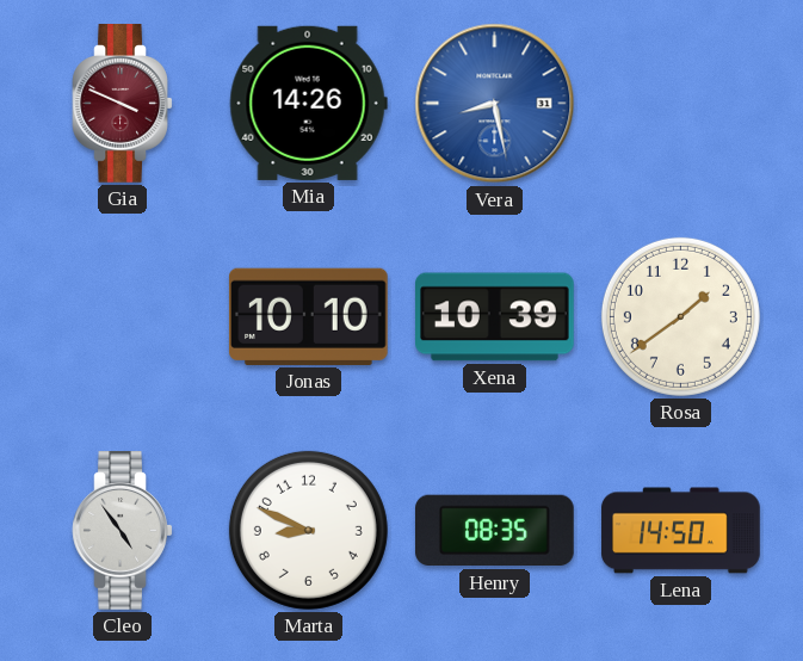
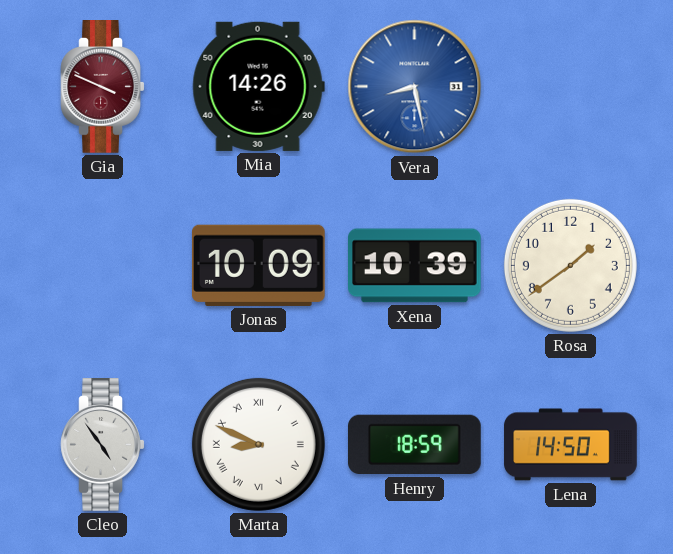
Jonas: 10:10 -> 10:09 (258, 265)
Marta numerals: Arabic -> Roman (258, 444)
Henry: 08:35 -> 18:59 (415, 445)
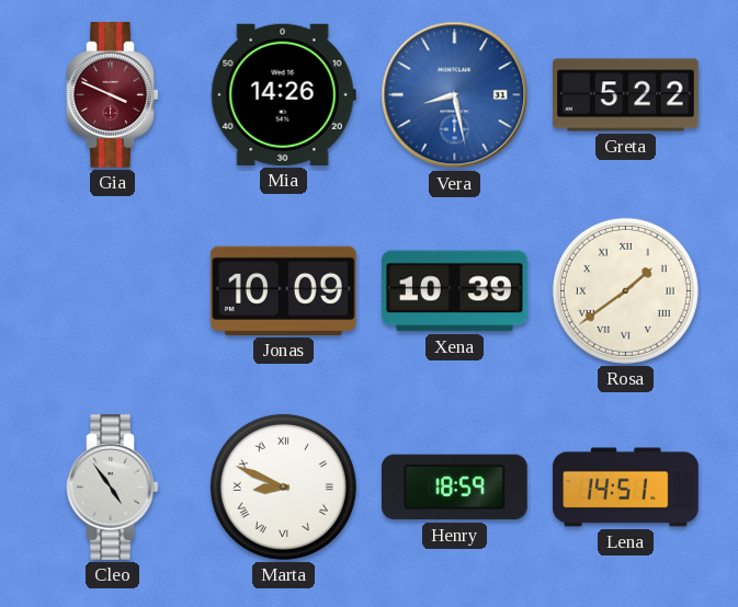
Greta: none -> 5:22 (626, 95)
Rosa numerals: Arabic -> Roman (625, 290)
Lena: 14:50 -> 14:51 (626, 488)
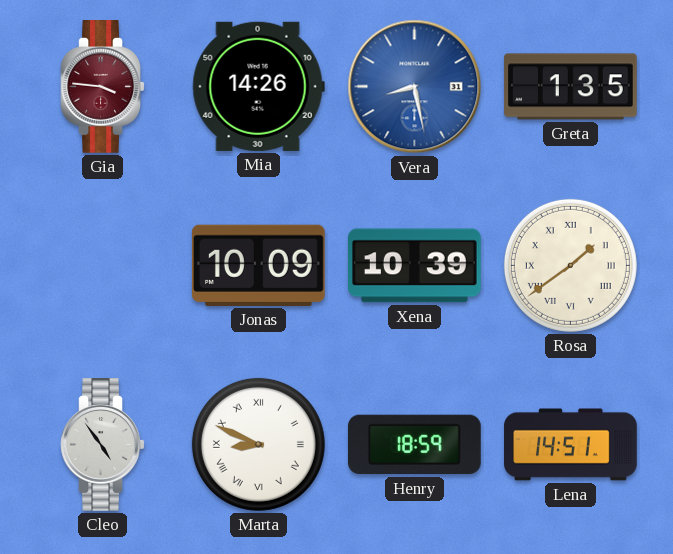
Gia: 3:49 -> 3:46 (103, 87)
Greta: 5:22 -> 1:35 (571, 87)
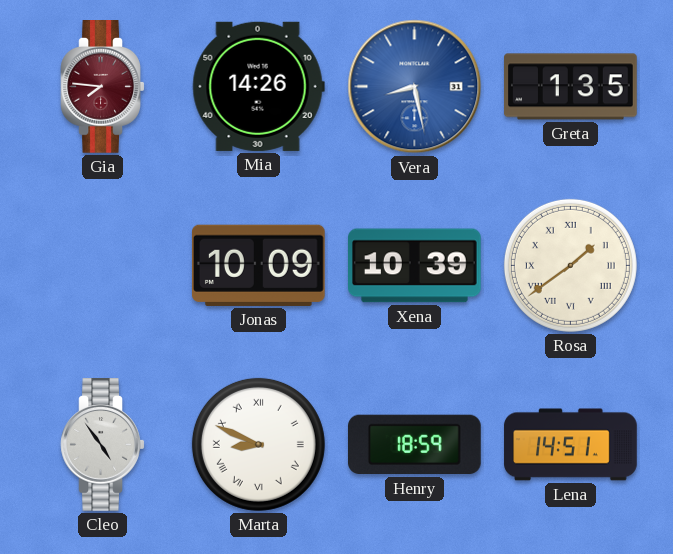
Gia: 3:46 -> 7:46 (103, 87)
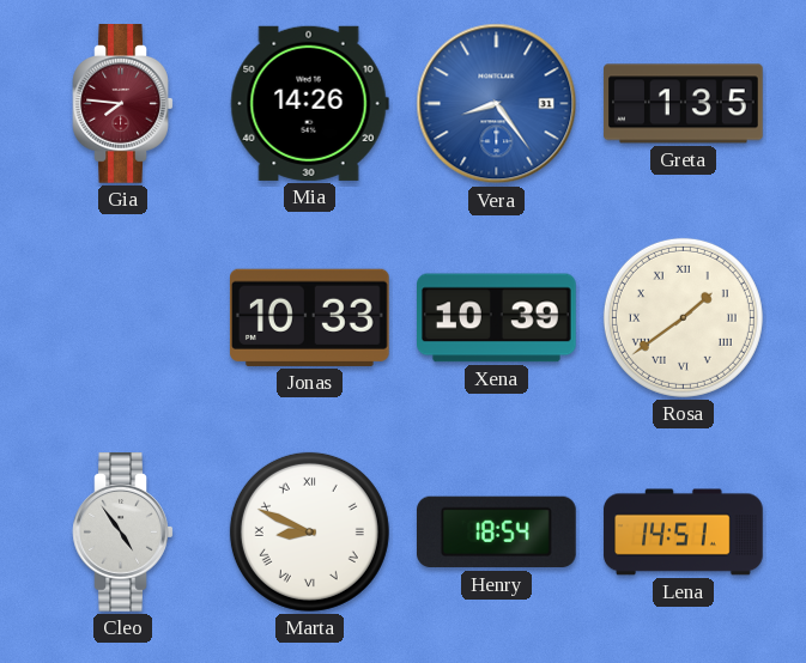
Vera: 8:28 -> 8:24 (497, 104)
Jonas: 10:09 -> 10:33 (309, 317)
Henry: 18:59 -> 18:54 (497, 533)
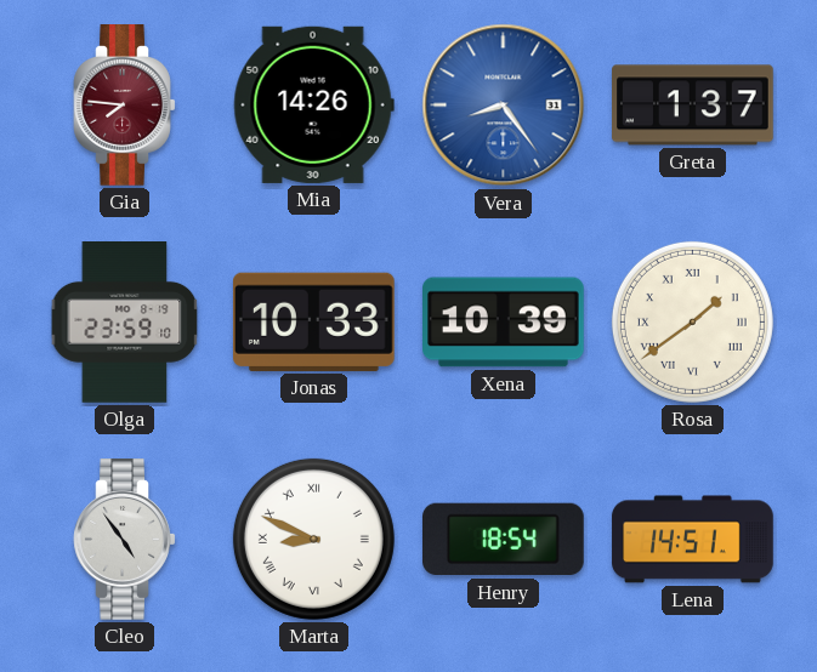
Greta: 1:35 -> 1:37 (693, 106)
Olga: none -> 23:59 (125, 323)
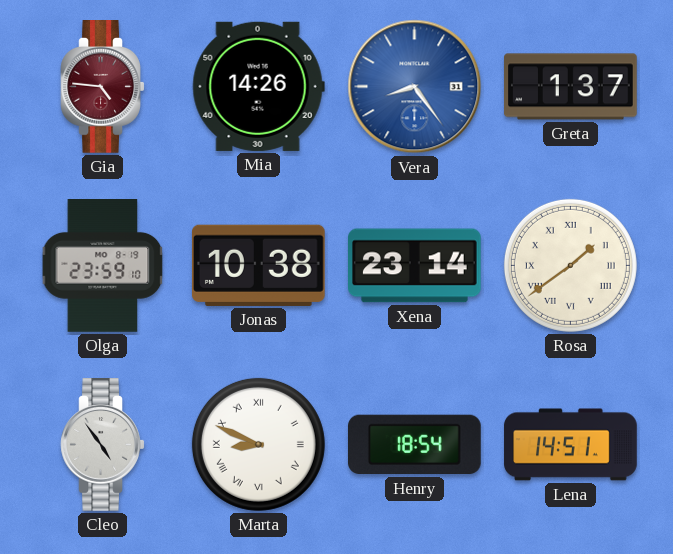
Gia: 7:46 -> 4:46 (103, 87)
Jonas: 10:33 -> 10:38 (258, 265)
Xena: 10:39 -> 23:14 (415, 266)
